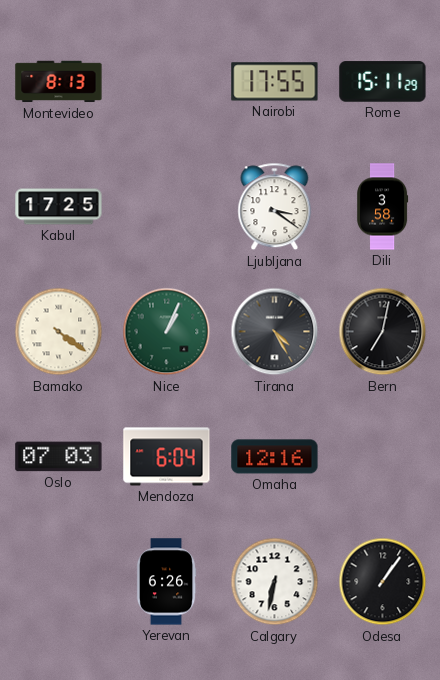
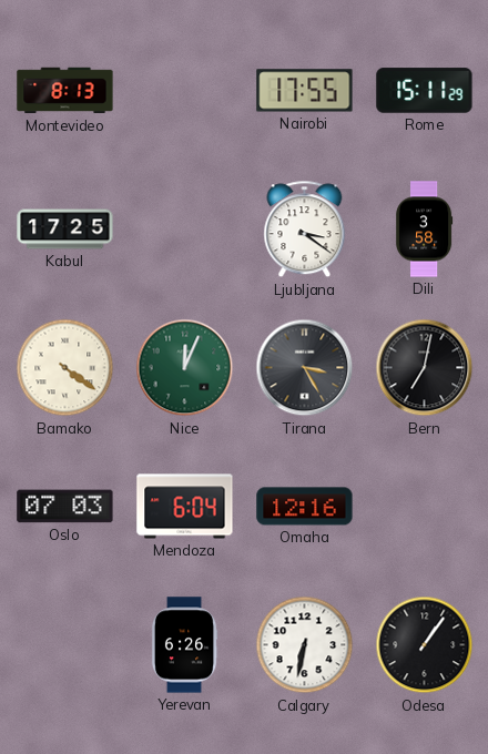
Nice: 1:04 -> 12:04 (185, 368)
Tirana: 4:25 -> 3:25 (305, 368)
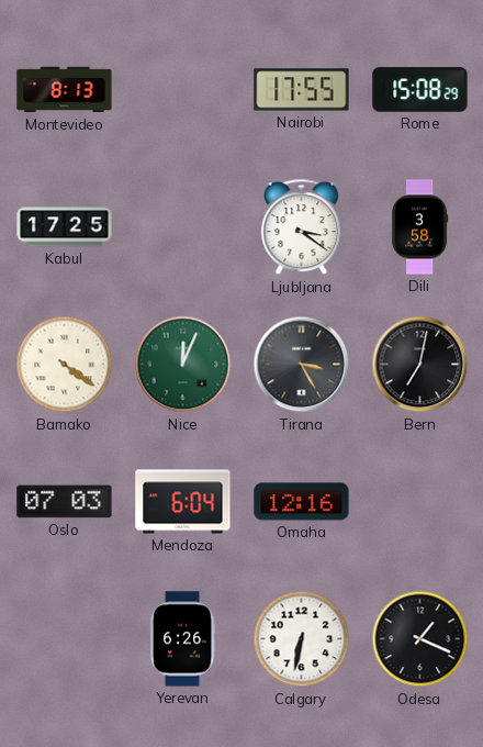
Rome: 15:11 -> 15:08 (420, 90)
Odesa: 1:06 -> 1:19 (420, 639)
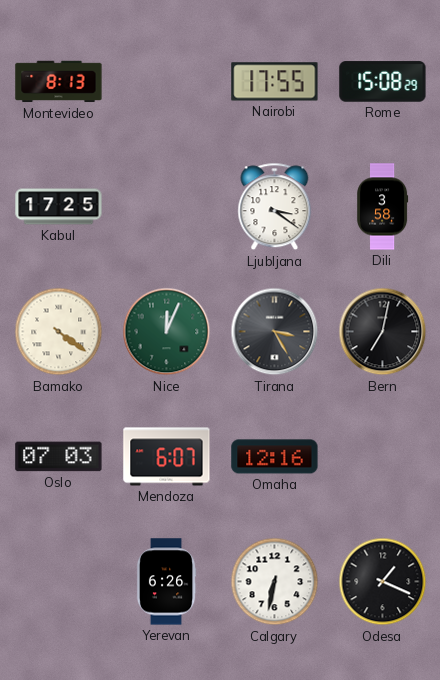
Mendoza: 6:04 -> 6:07 (167, 457)
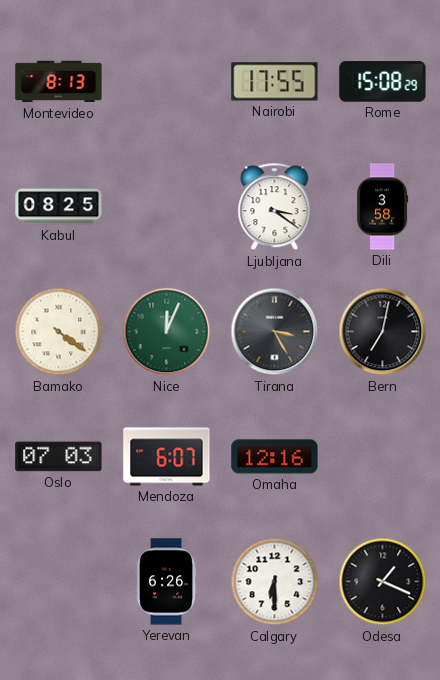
Kabul: 17:25 -> 08:25 (59, 207)
Calgary: 6:32 -> 6:30 (275, 582)
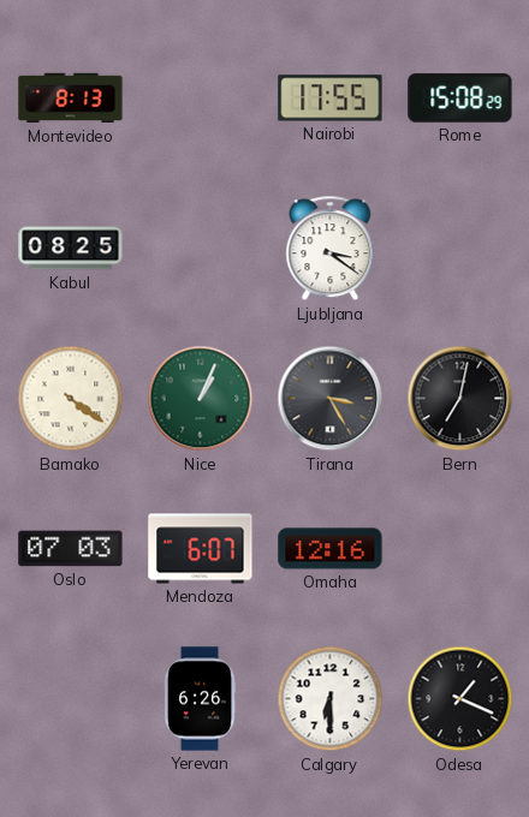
Dili: 3:58 -> none (383, 207)
Nice: 12:04 -> 1:04 (201, 399)
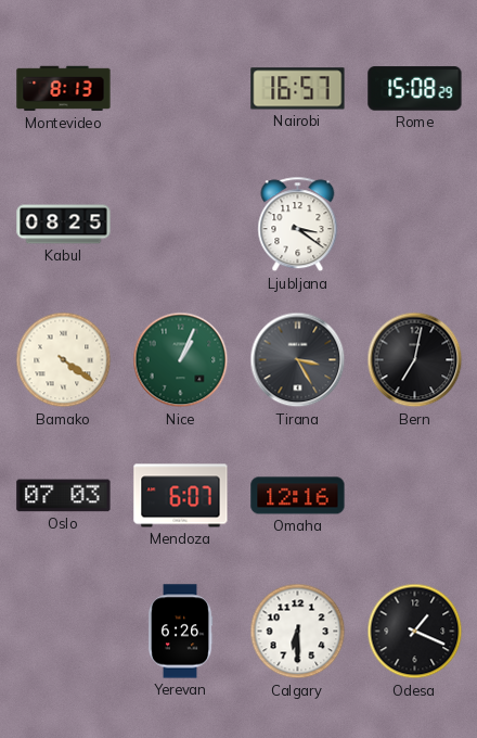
Nairobi: 17:55 -> 16:57 (298, 89)
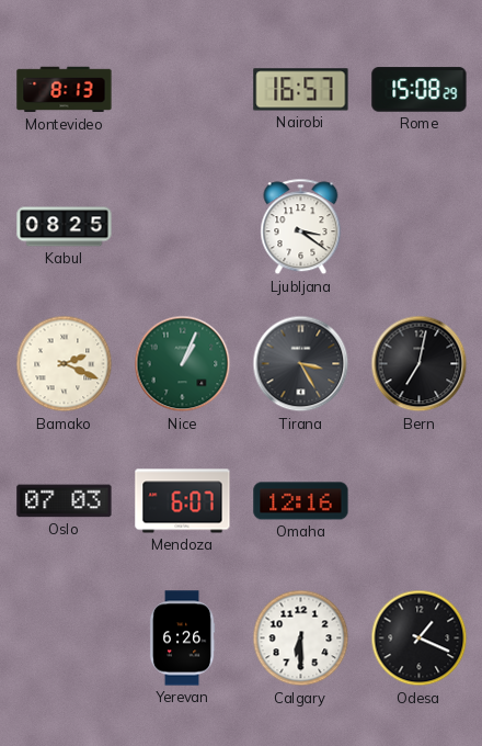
Bamako: 4:21 -> 2:19 (65, 364)
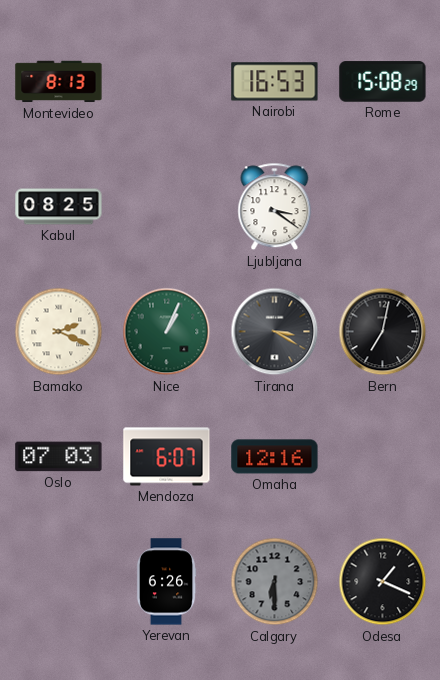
Nairobi: 16:57 -> 16:53 (275, 82)
Tirana: 3:25 -> 3:20 (275, 332)
Calgary dial: white -> grey (275, 582)
